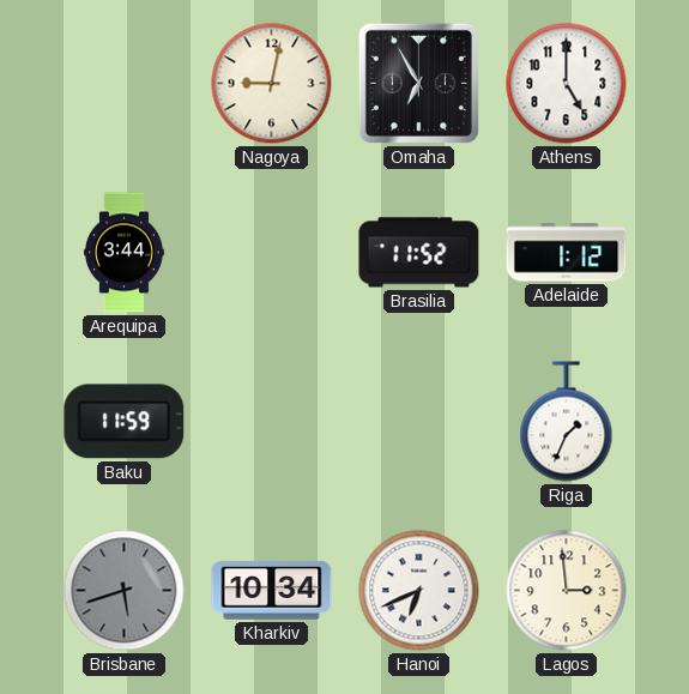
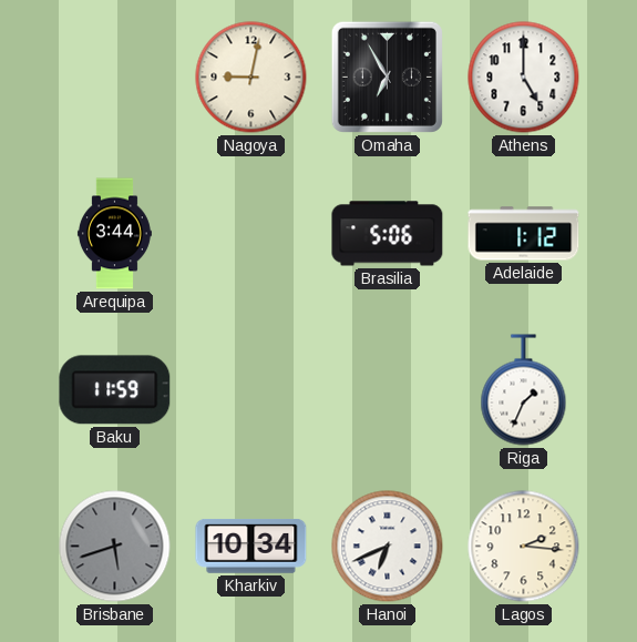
Brasilia: 11:52 -> 5:06 (388, 234)
Lagos: 2:59 -> 2:16 (524, 547)
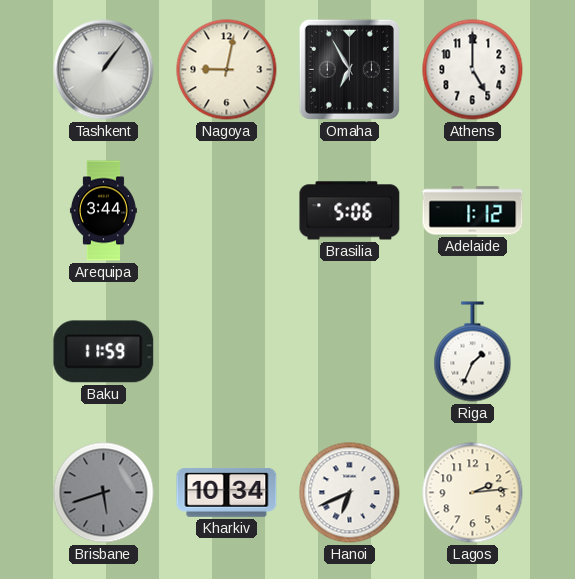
Tashkent: none -> 1:06 (104, 70)
Lagos: 2:16 -> 2:14 (473, 493)
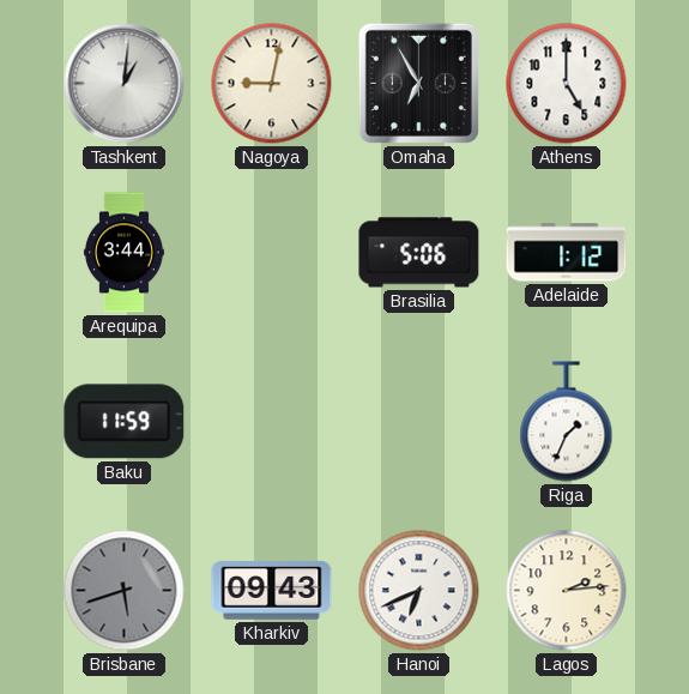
Tashkent: 1:06 -> 1:01 (125, 84)
Kharkiv: 10:34 -> 09:43 (272, 591)
